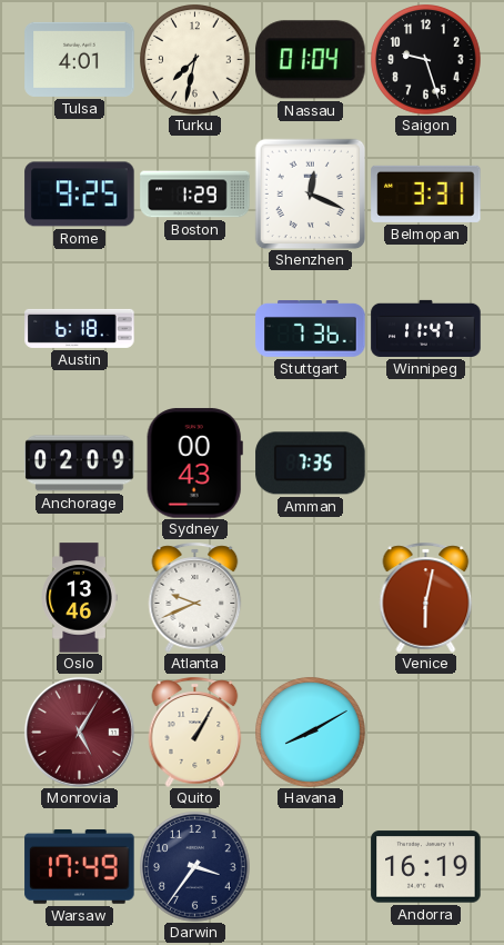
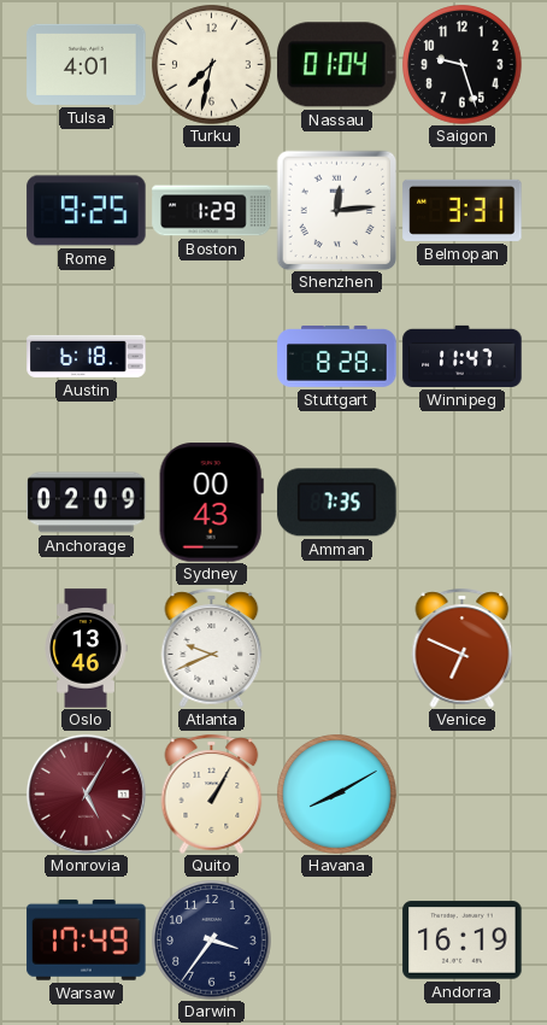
Shenzhen: 12:19 -> 12:14 (336, 210)
Stuttgart: 7:36 -> 8:28 (337, 357)
Venice: 6:02 -> 6:49 (463, 648)
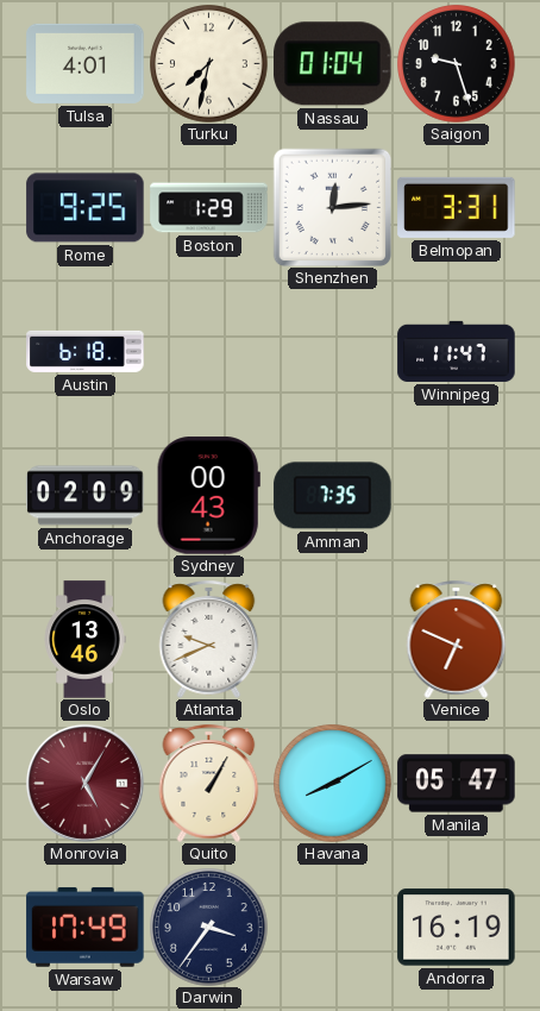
Stuttgart: 8:28 -> none (337, 357)
Manila: none -> 05:47 (457, 784)
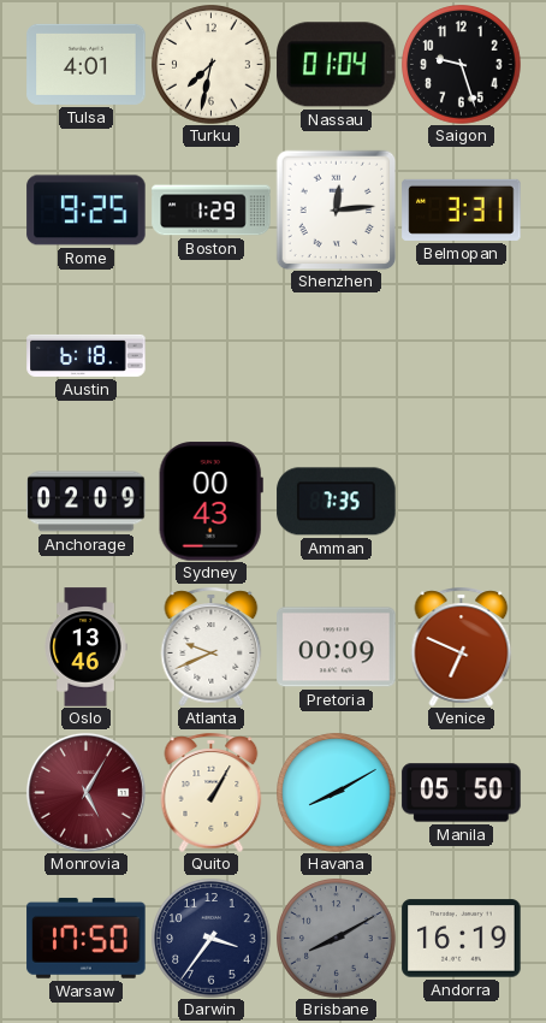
Winnipeg: 11:47 -> none (457, 351)
Pretoria: none -> 00:09 (337, 647)
Manila: 05:47 -> 05:50 (462, 793)
Warsaw: 17:49 -> 17:50 (87, 938)
Brisbane: none -> 8:10 (337, 939)
